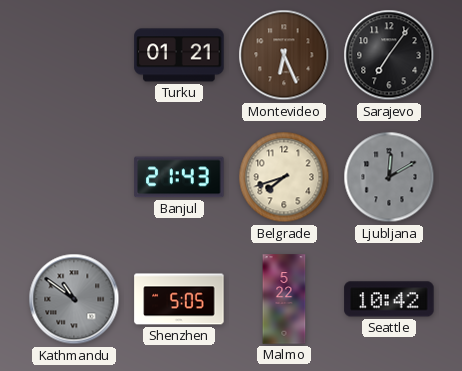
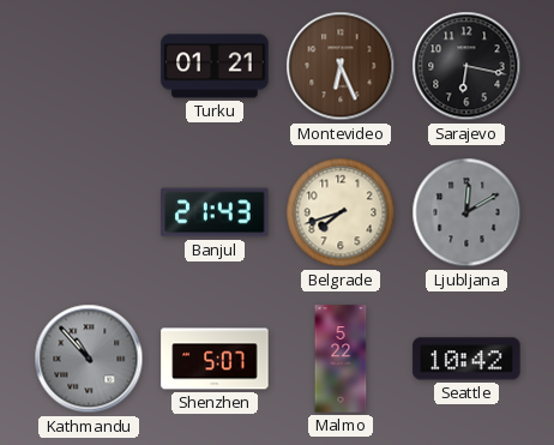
Sarajevo: 7:06 -> 6:17 (466, 66)
Kathmandu: 10:51 -> 10:53 (89, 359)
Shenzhen: 5:05 -> 5:07 (215, 359)
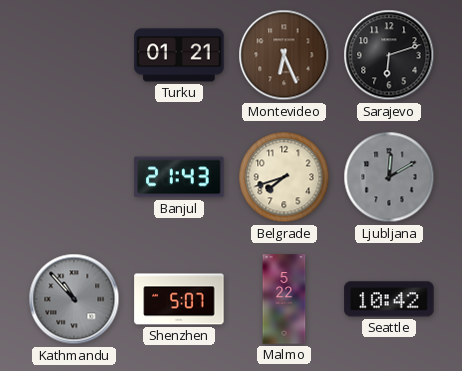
Sarajevo: 6:17 -> 6:12 (389, 55)
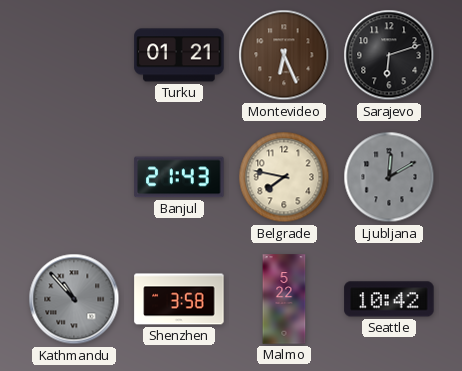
Belgrade: 7:42 -> 7:47 (284, 177)
Shenzhen: 5:07 -> 3:58 (179, 299)
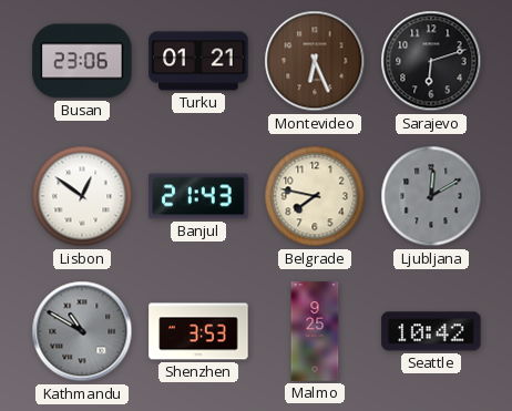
Busan: none -> 23:06 (82, 61)
Lisbon: none -> 12:51 (82, 196)
Kathmandu: 10:53 -> 10:50 (82, 331)
Shenzhen: 3:58 -> 3:53 (198, 331)
Malmo: 5:22 -> 9:25 (315, 331)
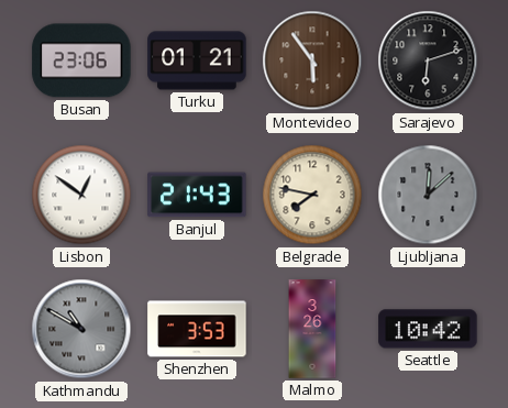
Montevideo: 6:26 -> 5:54 (312, 60)
Ljubljana: 12:10 -> 12:08 (428, 195)
Malmo: 9:25 -> 3:26 (312, 329)
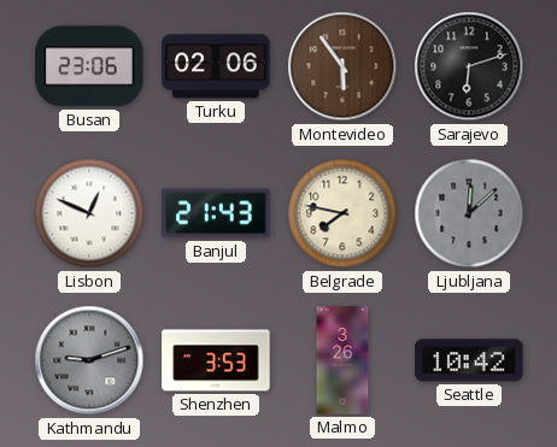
Turku: 01:21 -> 02:06 (216, 66)
Lisbon: 12:51 -> 12:49 (89, 213)
Kathmandu: 10:50 -> 9:12 (89, 360)
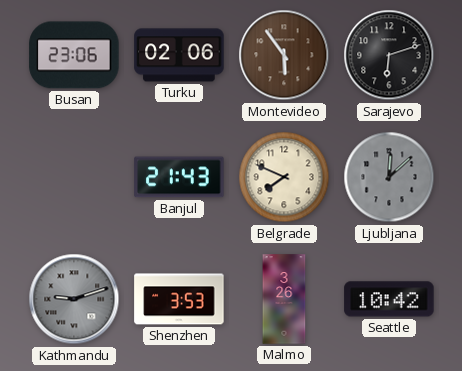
Lisbon: 12:49 -> none (89, 213)
Belgrade: 7:47 -> 7:49 (284, 177)
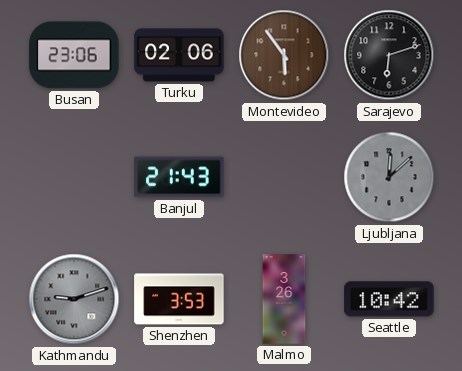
Belgrade: 7:49 -> none (284, 177)
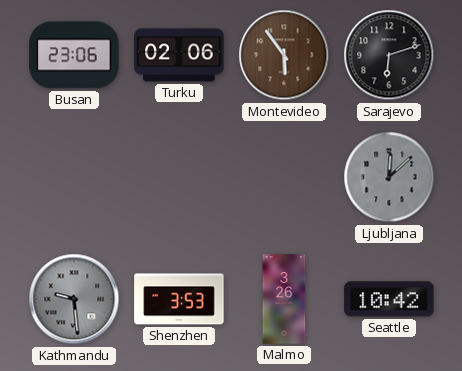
Banjul: 21:43 -> none (179, 177)
Kathmandu: 9:12 -> 9:29 (74, 299)
